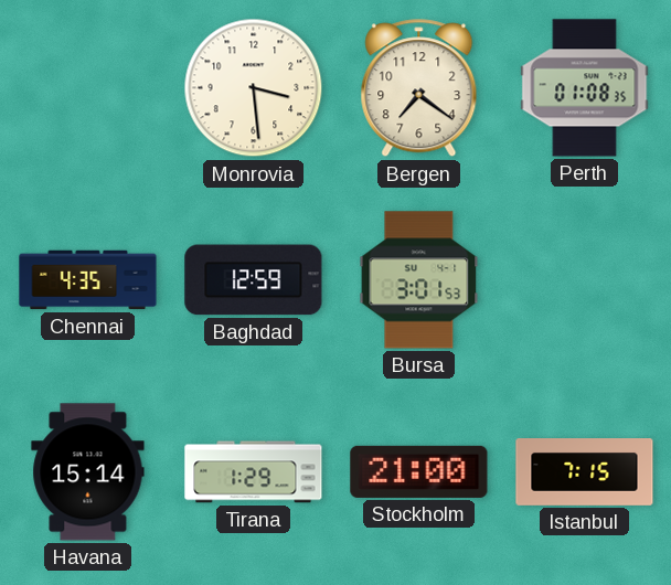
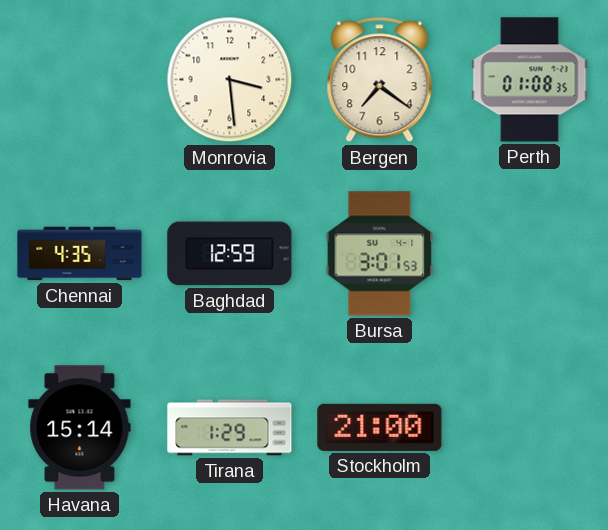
Istanbul: 7:15 -> none (585, 472)
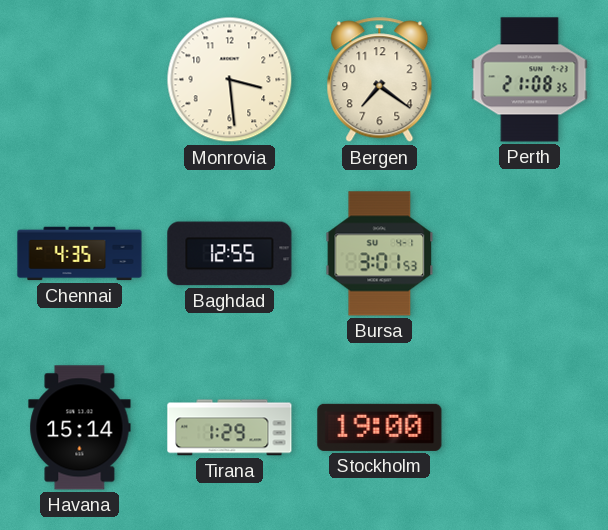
Perth: 01:08 -> 21:08 (530, 80)
Baghdad: 12:59 -> 12:55 (230, 254)
Stockholm: 21:00 -> 19:00 (380, 427)
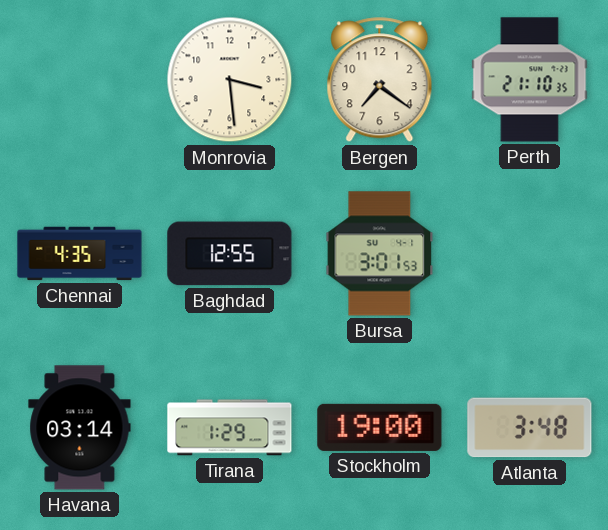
Perth: 21:08 -> 21:10 (530, 80)
Havana: 15:14 -> 03:14 (80, 428)
Atlanta: none -> 3:48 (530, 428)
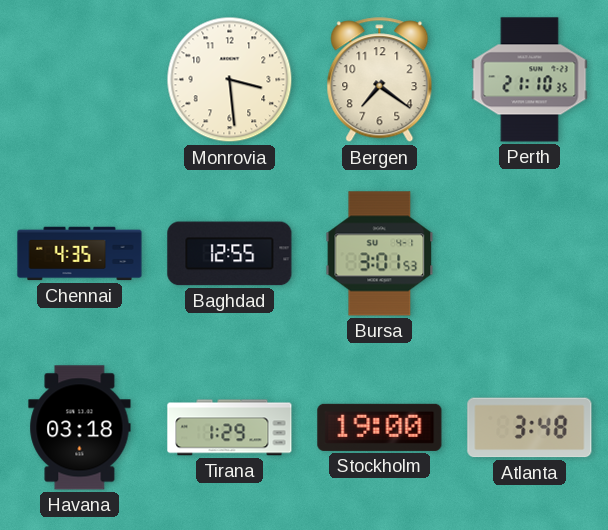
Havana: 03:14 -> 03:18 (80, 428)
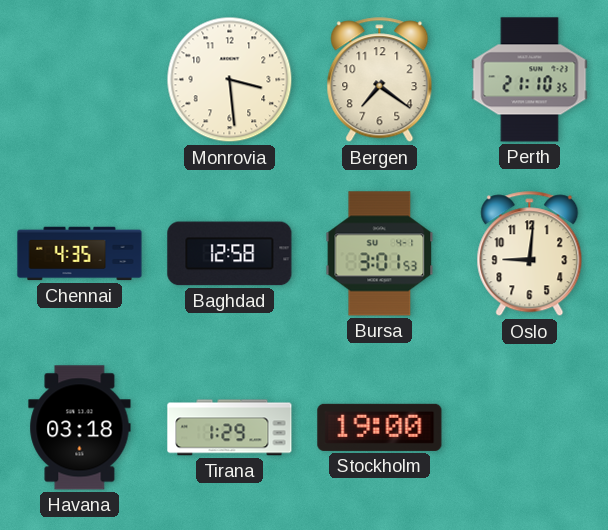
Baghdad: 12:55 -> 12:58 (230, 254)
Oslo: none -> 9:01 (530, 254)
Atlanta: 3:48 -> none (530, 428)
